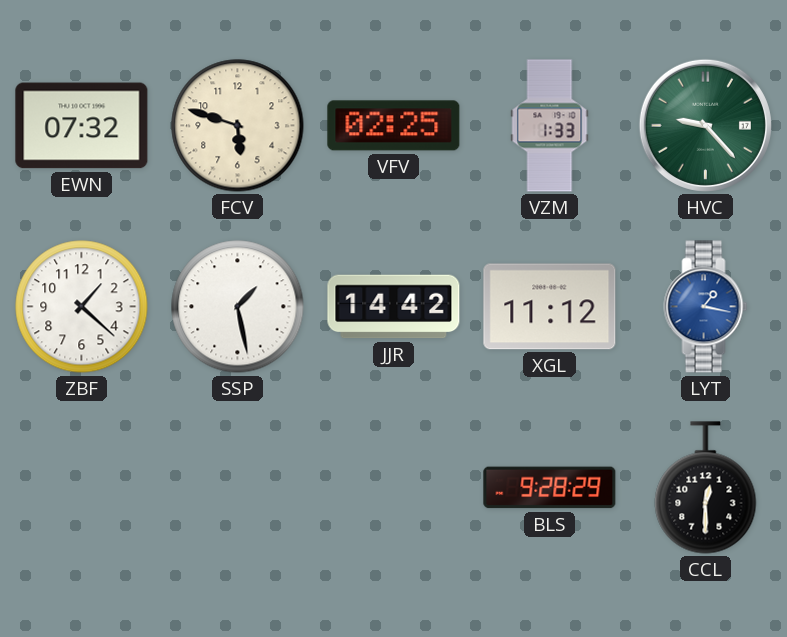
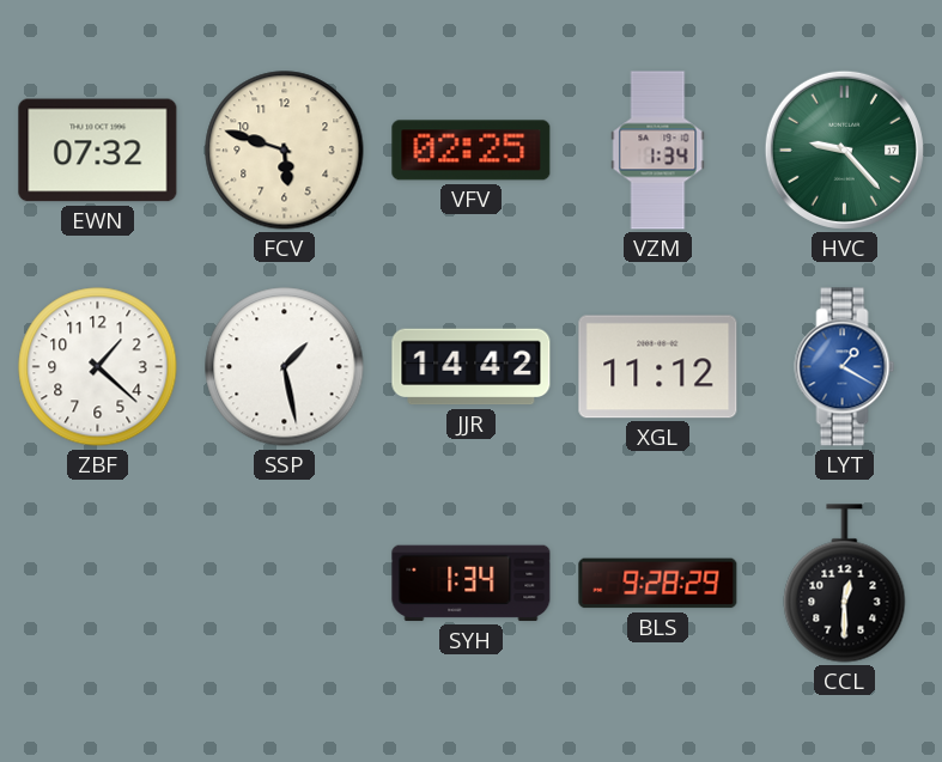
VZM: 1:33 -> 1:34 (658, 151)
LYT: 1:17 -> 1:20 (845, 367)
SYH: none -> 1:34 (472, 584)
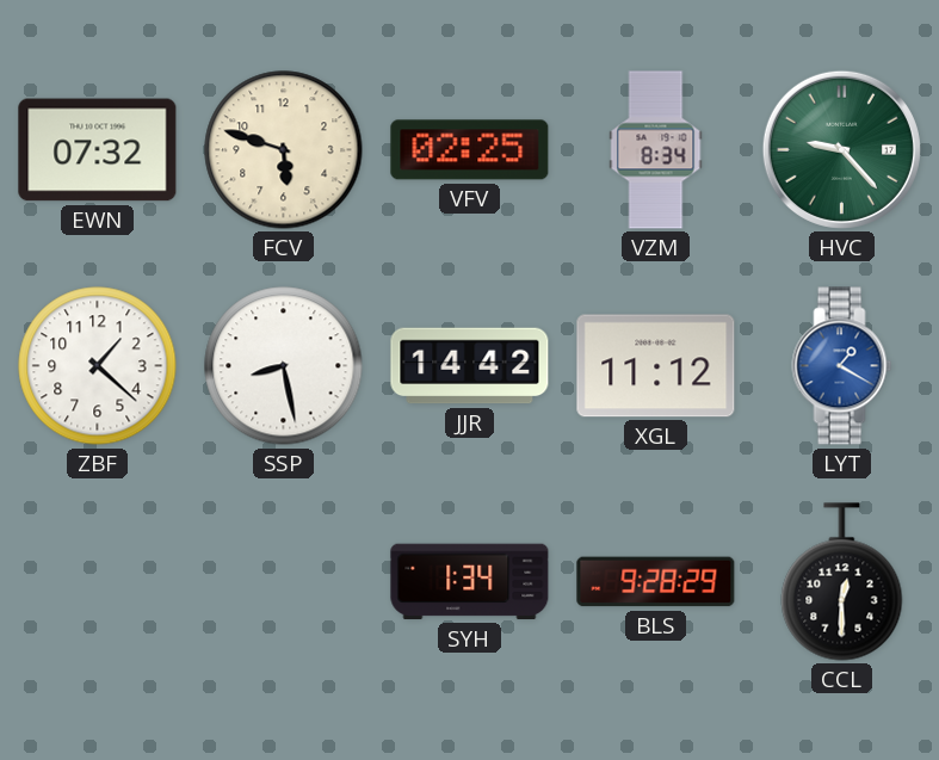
VZM: 1:34 -> 8:34 (656, 150)
SSP: 1:28 -> 8:28 (284, 366)
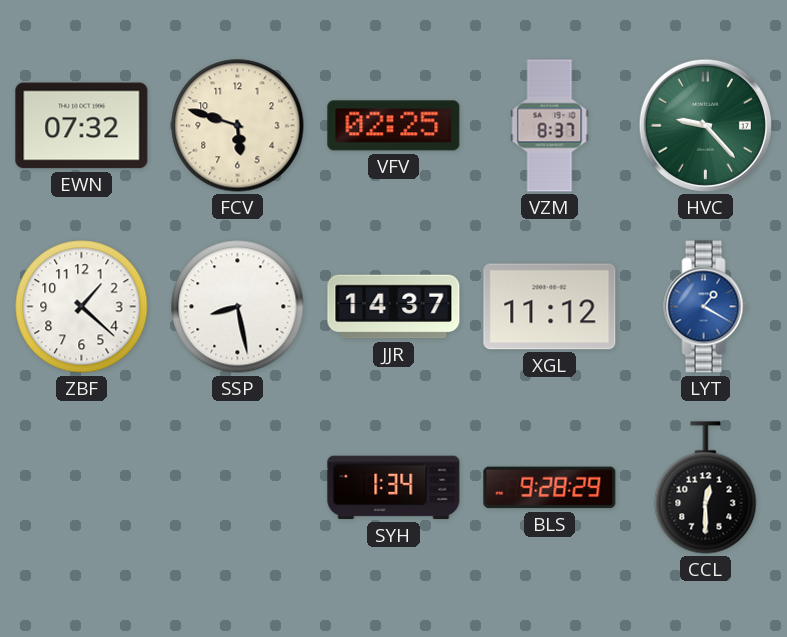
VZM: 8:34 -> 8:37 (550, 126)
JJR: 14:42 -> 14:37 (394, 307)
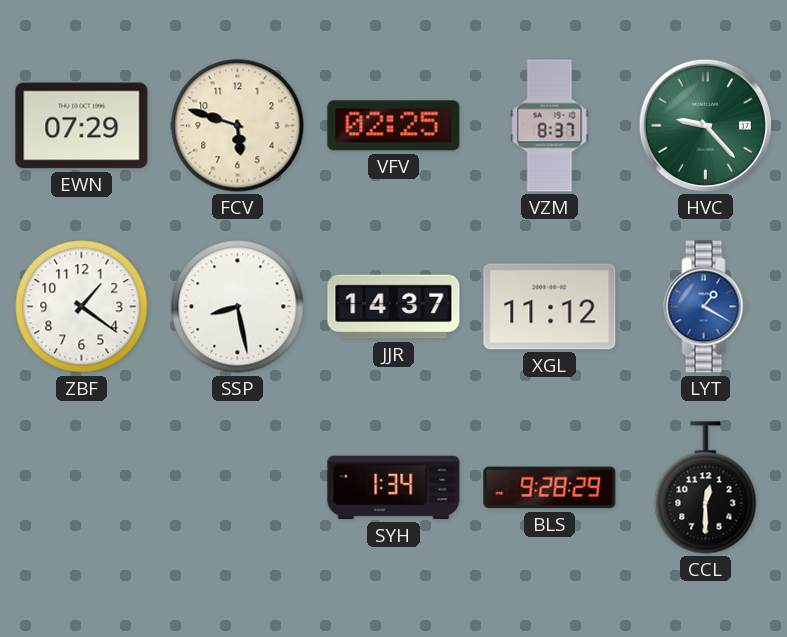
EWN: 07:32 -> 07:29 (82, 126)
ZBF: 1:22 -> 1:21 (82, 307)
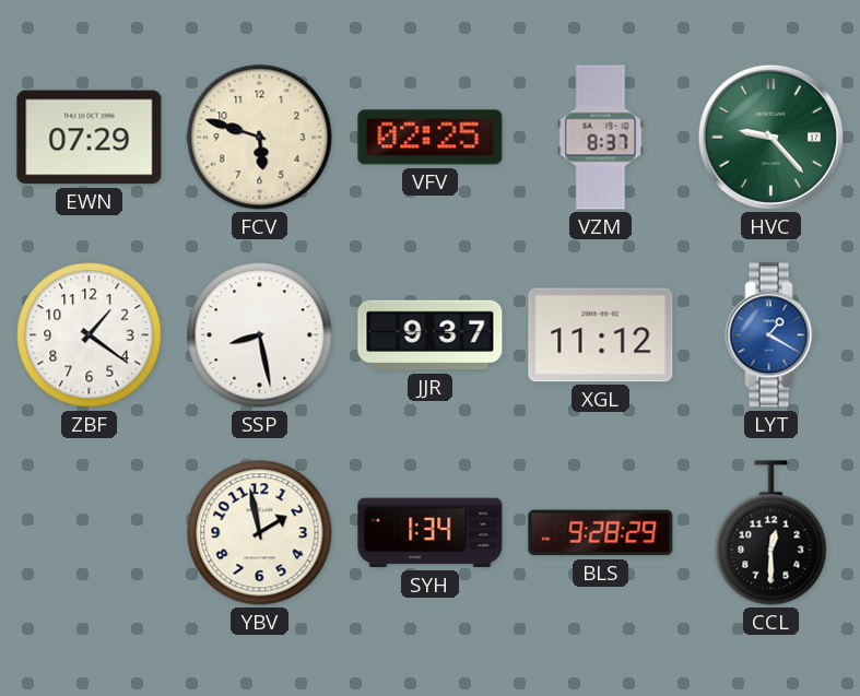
JJR: 14:37 -> 9:37 (431, 335)
YBV: none -> 1:58 (260, 533)
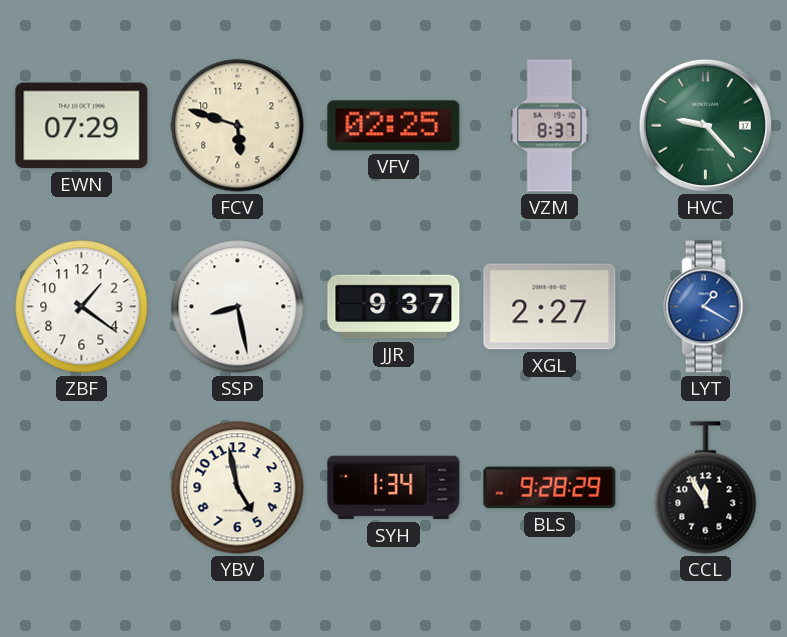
XGL: 11:12 -> 2:27 (550, 307)
YBV: 1:58 -> 4:58 (238, 488)
CCL: 12:30 -> 11:55 (706, 488)
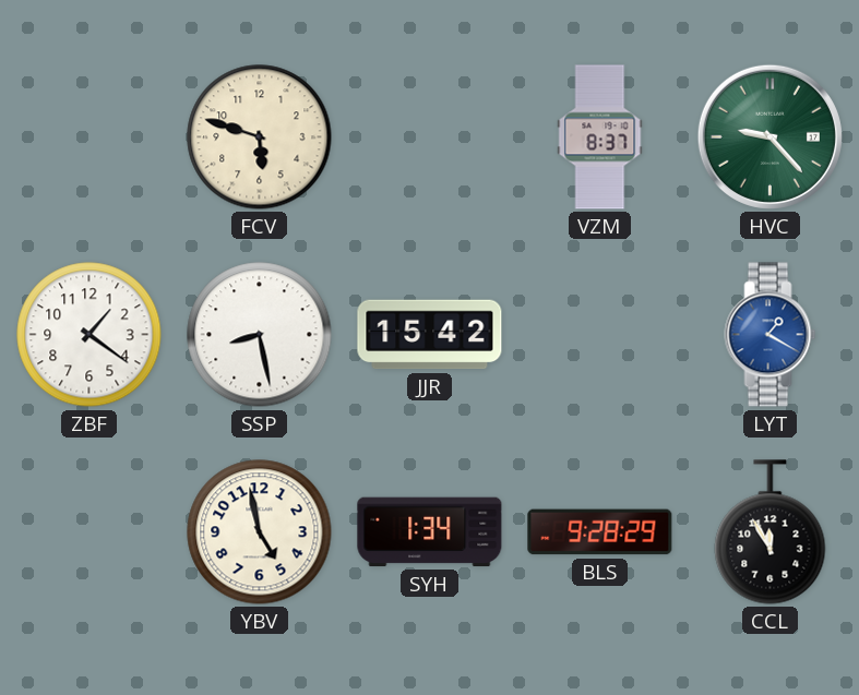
EWN: 07:29 -> none (82, 126)
VFV: 02:25 -> none (394, 126)
JJR: 9:37 -> 15:42 (430, 335)
XGL: 2:27 -> none (550, 307)
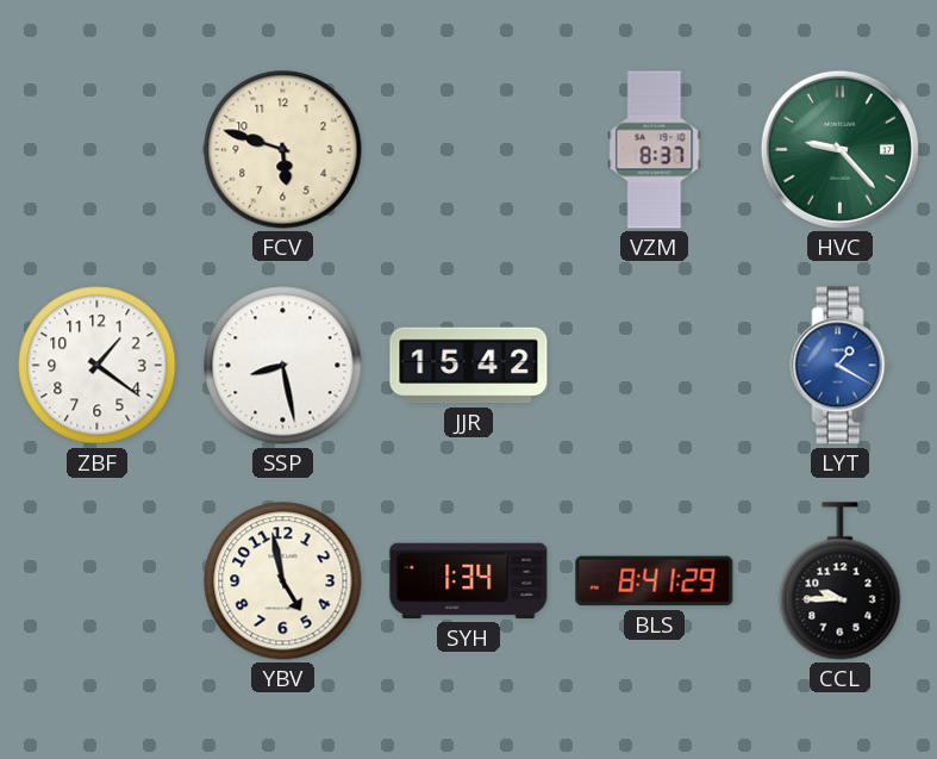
BLS: 9:28 -> 8:41 (655, 581)
CCL: 11:55 -> 9:45 (841, 581)
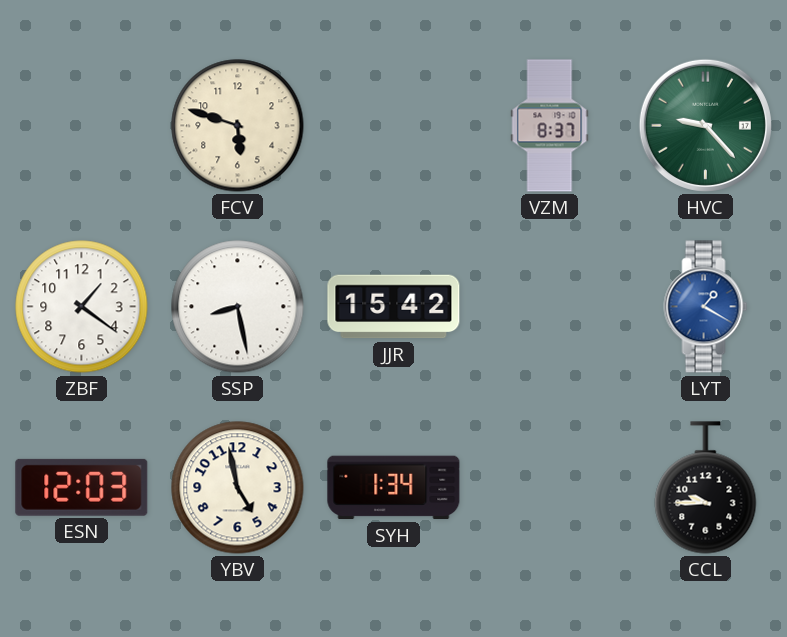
ESN: none -> 12:03 (82, 487)
BLS: 8:41 -> none (655, 581)
